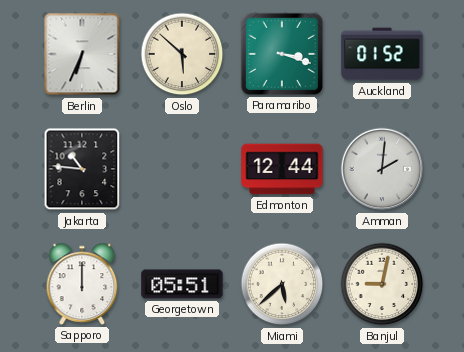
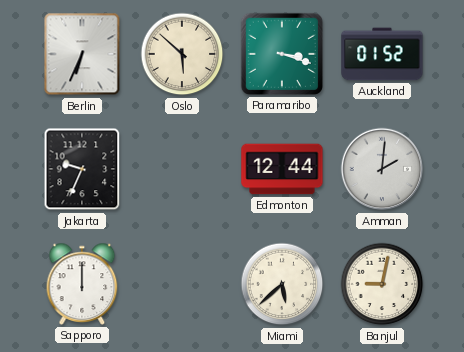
Jakarta: 10:46 -> 9:34 (82, 169)
Georgetown: 05:51 -> none (182, 284)
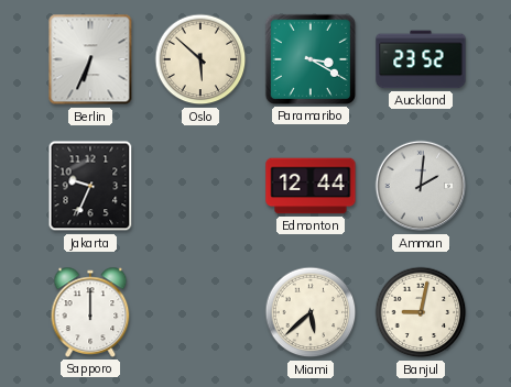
Paramaribo: 3:18 -> 3:20 (311, 59)
Auckland: 01:52 -> 23:52 (421, 59)
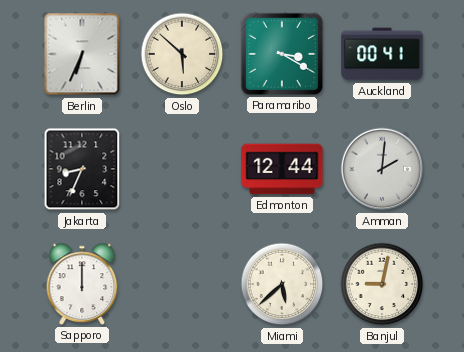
Auckland: 23:52 -> 00:41 (382, 54)
Jakarta: 9:34 -> 8:34 (82, 169)
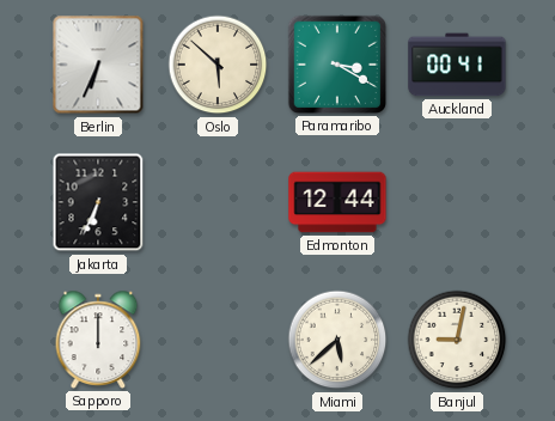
Jakarta: 8:34 -> 6:34 (98, 202)
Amman: 2:01 -> none (382, 169)
